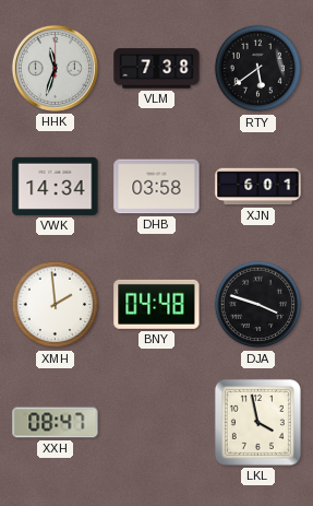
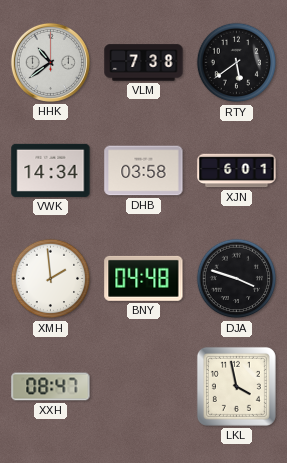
HHK: 11:33 -> 10:39 (50, 62)
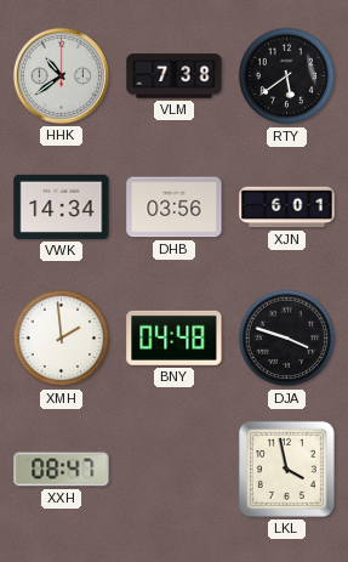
DHB: 03:58 -> 03:56 (175, 208)
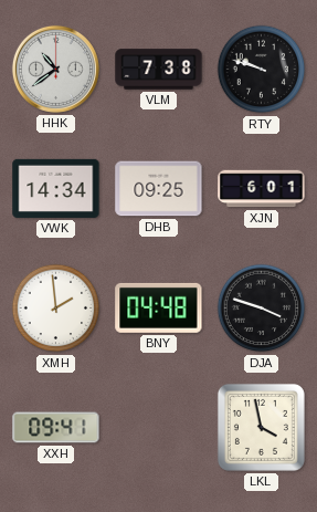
RTY: 5:39 -> 9:48 (262, 70)
DHB: 03:56 -> 09:25 (159, 189)
XXH: 08:47 -> 09:41 (56, 428)
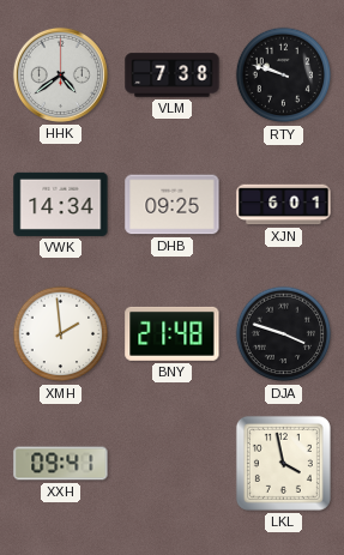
HHK: 10:39 -> 4:39 (60, 74)
BNY: 04:48 -> 21:48 (173, 333)
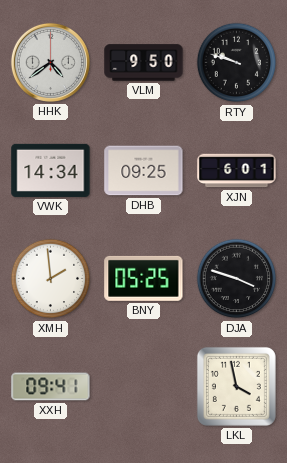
VLM: 7:38 -> 9:50 (144, 63)
BNY: 21:48 -> 05:25 (144, 278)
